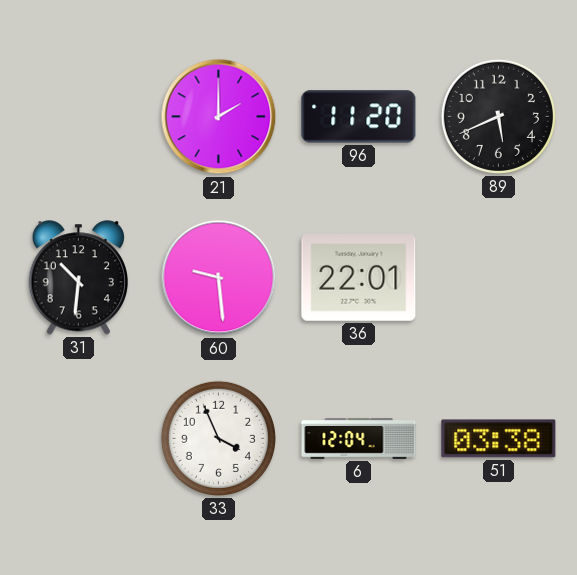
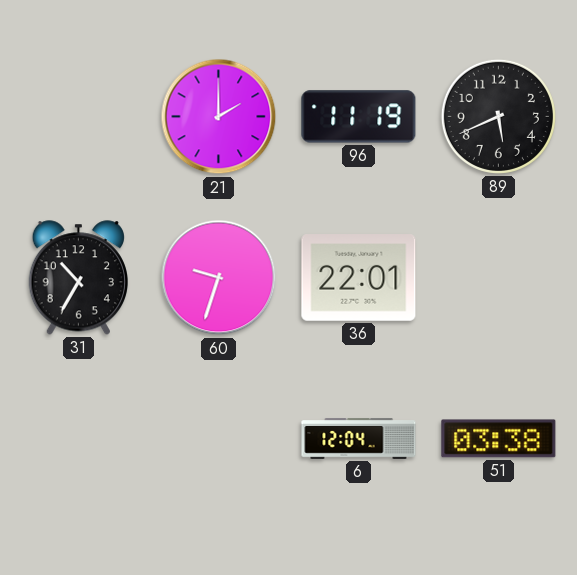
96: 11:20 -> 11:19 (359, 117)
31: 10:31 -> 10:35 (78, 278)
60: 9:29 -> 9:33 (219, 278)
33: 3:56 -> none (218, 438)
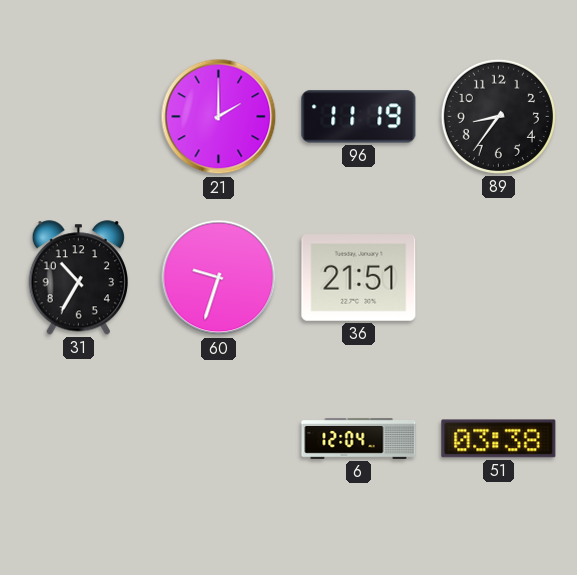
89: 5:41 -> 8:36 (498, 116)
36: 22:01 -> 21:51 (359, 278)
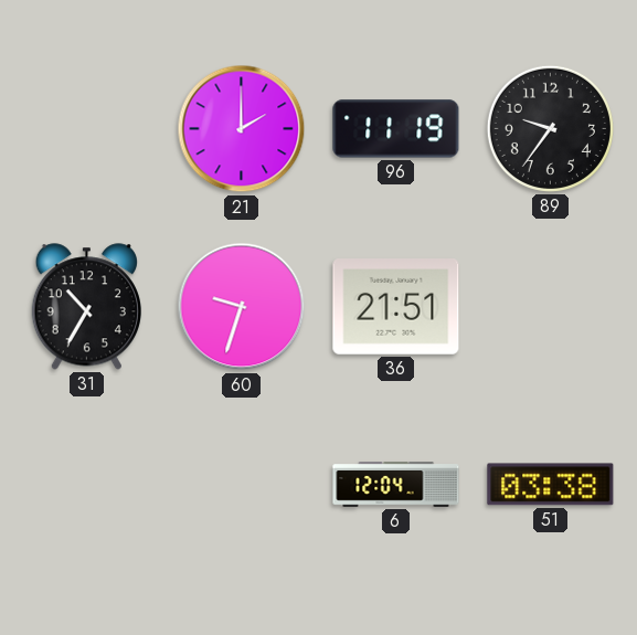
89: 8:36 -> 9:36 (550, 128)
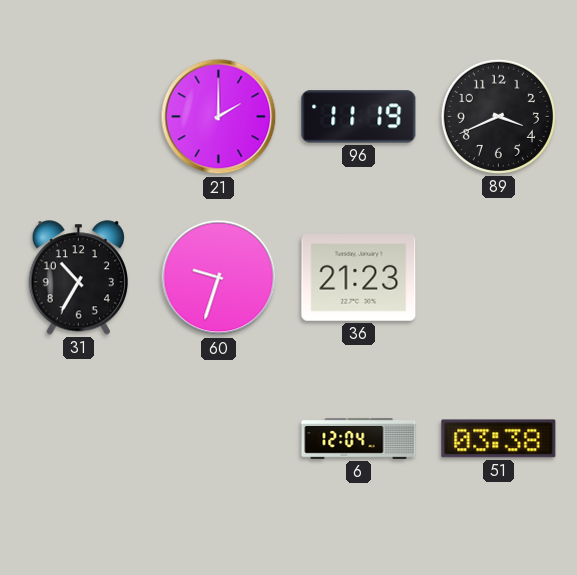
89: 9:36 -> 3:41 (498, 116)
36: 21:51 -> 21:23 (359, 278)
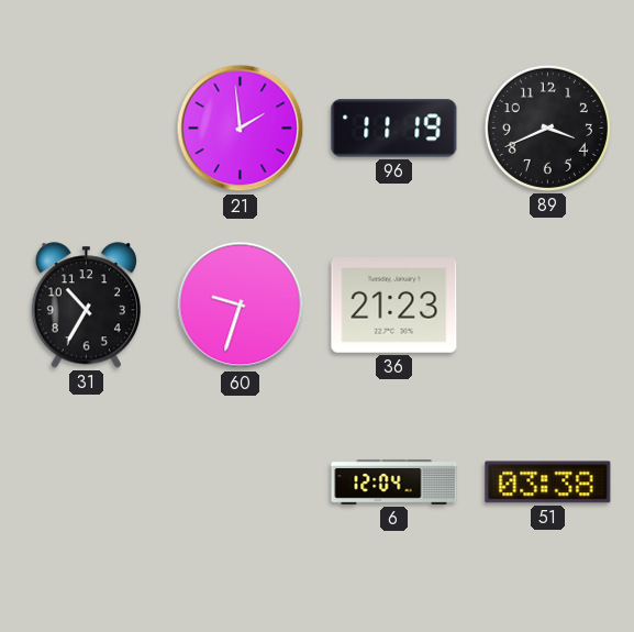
21: 2:00 -> 1:59 (241, 129)
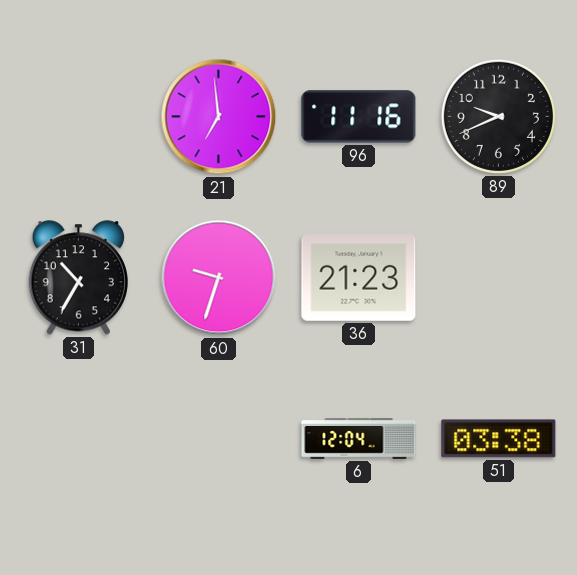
21: 1:59 -> 6:59 (219, 117)
96: 11:19 -> 11:16 (359, 117)
89: 3:41 -> 9:41 (498, 116)
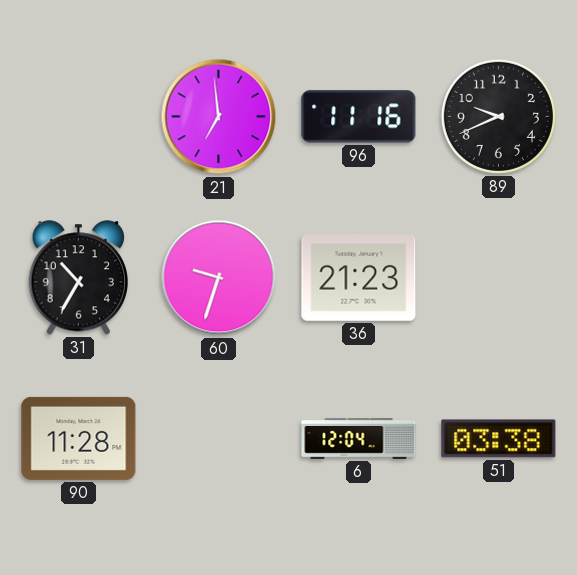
90: none -> 11:28 (79, 438)
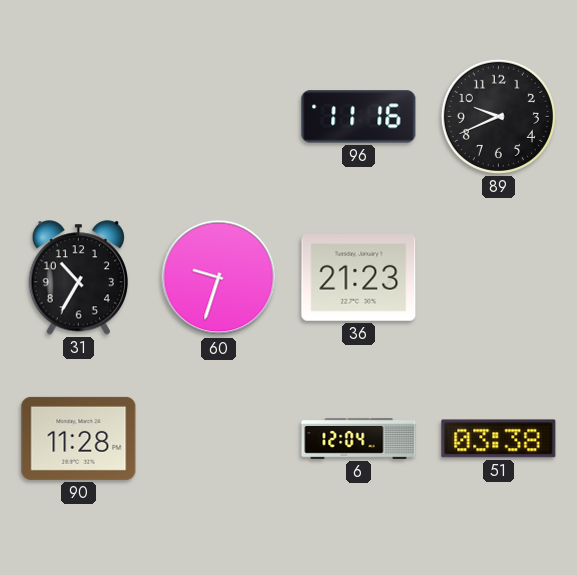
21: 6:59 -> none (219, 117)
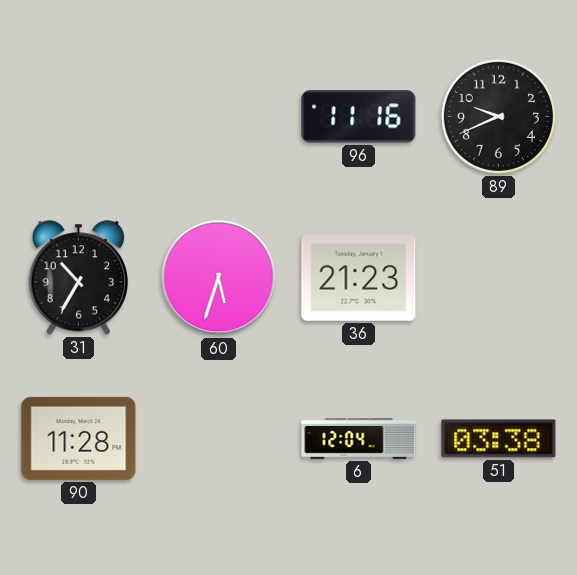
60: 9:33 -> 5:33 (219, 278)
